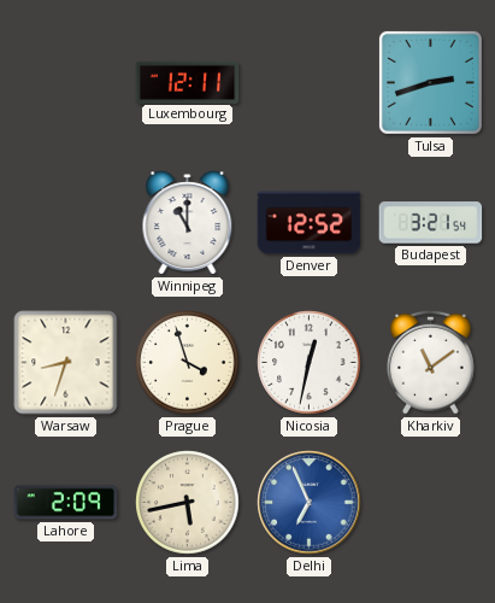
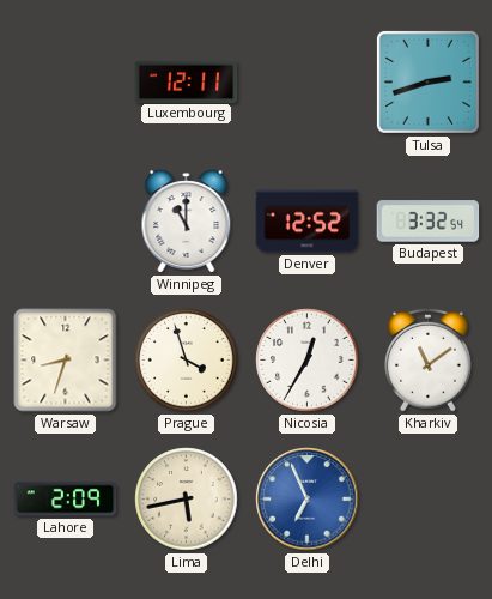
Budapest: 3:21 -> 3:32 (429, 222)
Nicosia: 12:32 -> 12:35 (308, 361)
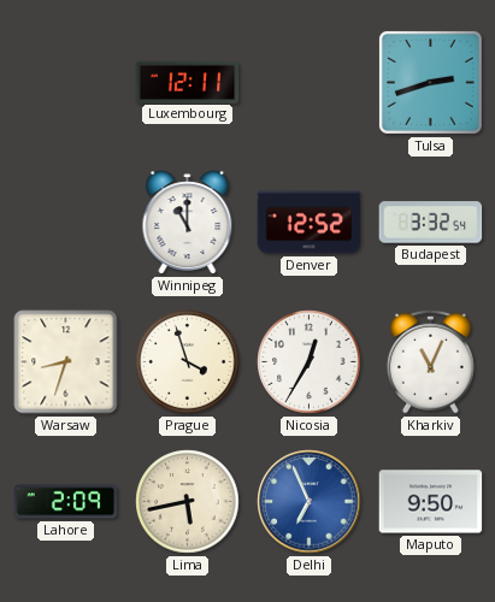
Kharkiv: 11:09 -> 11:04 (431, 361)
Maputo: none -> 9:50 (431, 502)
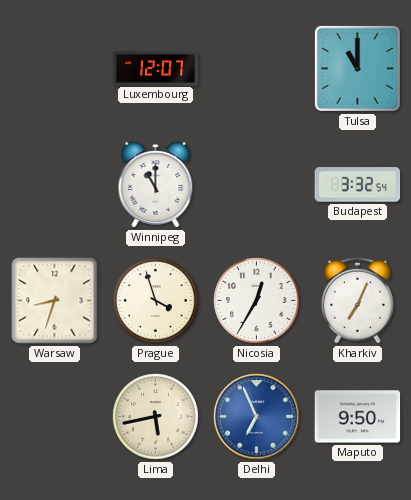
Luxembourg: 12:11 -> 12:07 (156, 68)
Tulsa: 2:42 -> 11:00 (357, 68)
Denver: 12:52 -> none (310, 223)
Kharkiv: 11:04 -> 7:04 (358, 300)
Lahore: 2:09 -> none (66, 502)
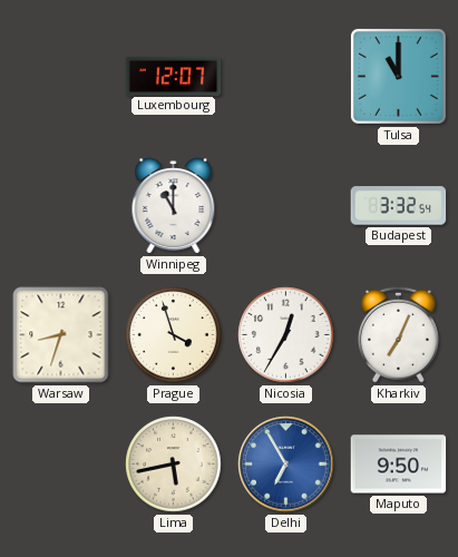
Delhi: 6:56 -> 6:55 (286, 465)
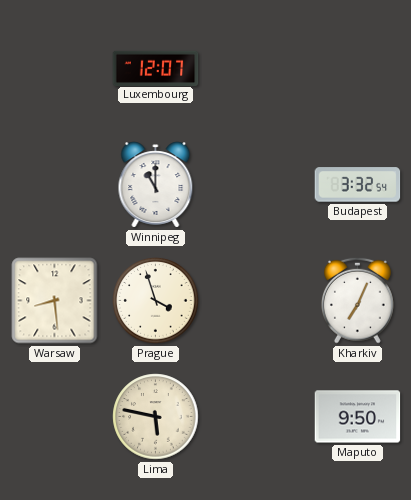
Tulsa: 11:00 -> none (398, 76)
Warsaw: 8:33 -> 8:29 (55, 301)
Nicosia: 12:35 -> none (286, 335)
Lima: 5:43 -> 5:47 (156, 417)
Delhi: 6:55 -> none (286, 465)
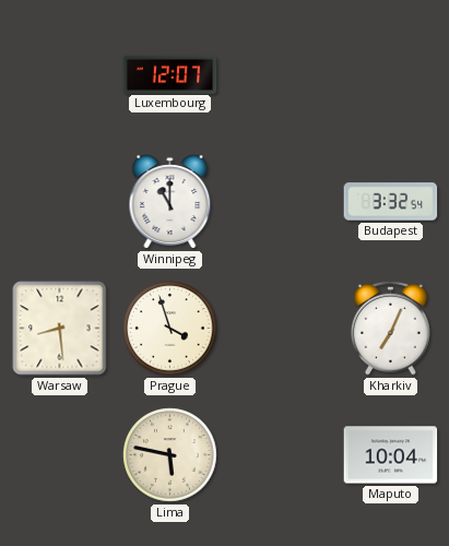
Maputo: 9:50 -> 10:04 (391, 455)
